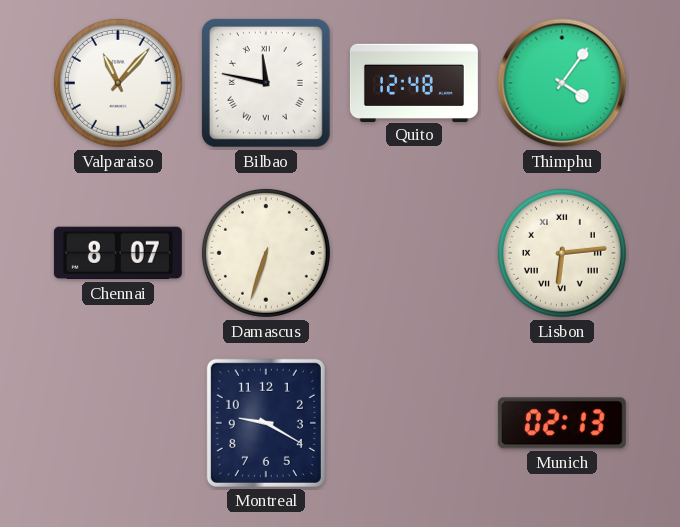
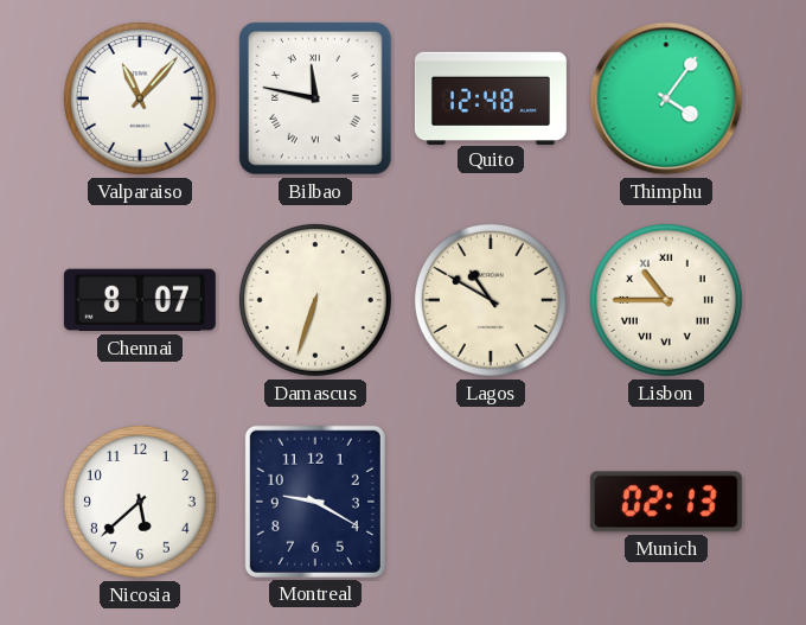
Lagos: none -> 10:50 (491, 300)
Lisbon: 6:14 -> 10:45 (666, 300)
Nicosia: none -> 5:38 (140, 502)
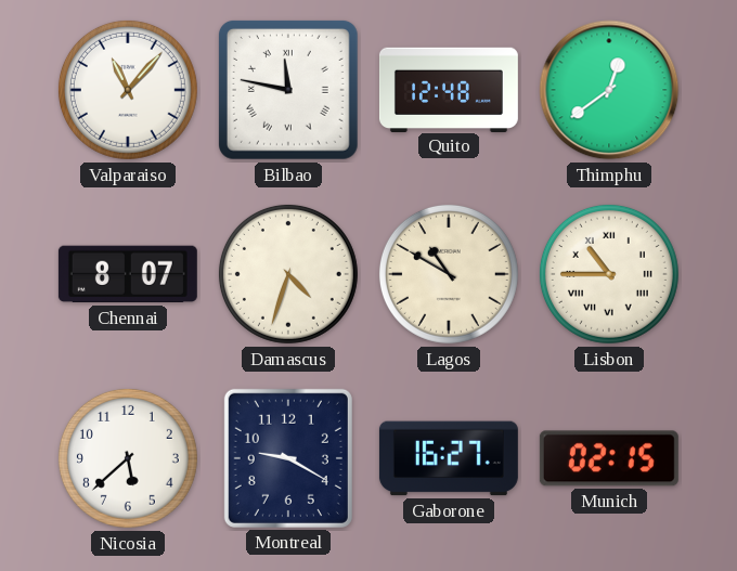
Thimphu: 4:06 -> 12:39 (609, 90)
Damascus: 6:33 -> 4:33 (288, 274)
Gaborone: none -> 16:27 (449, 458)
Munich: 02:13 -> 02:15 (609, 458)
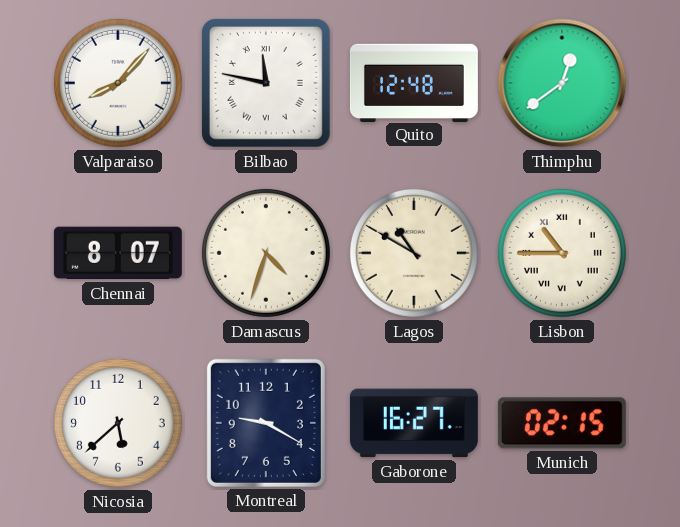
Valparaiso: 11:07 -> 8:07 (118, 83)
